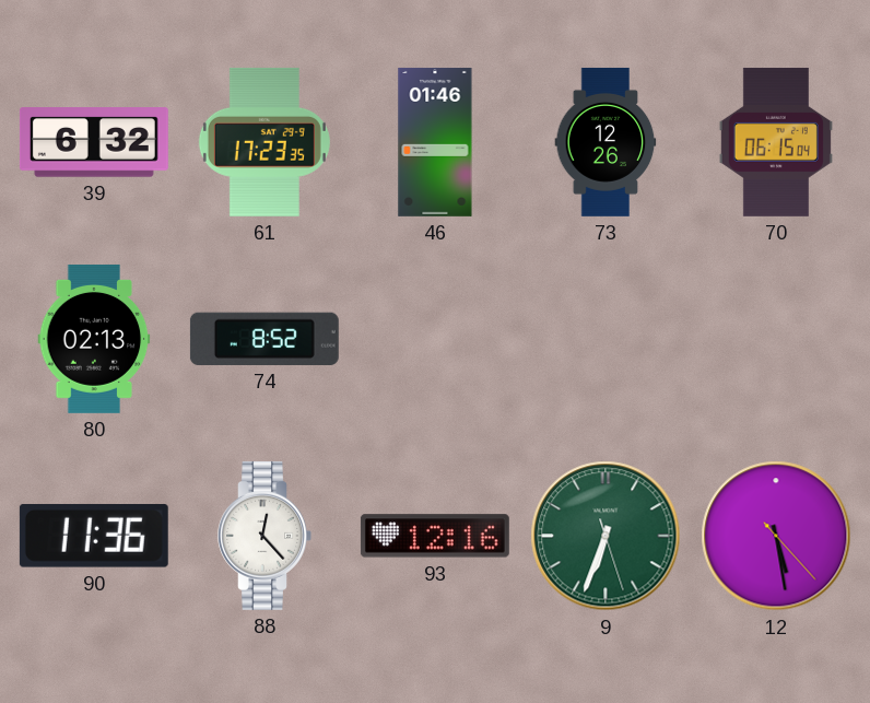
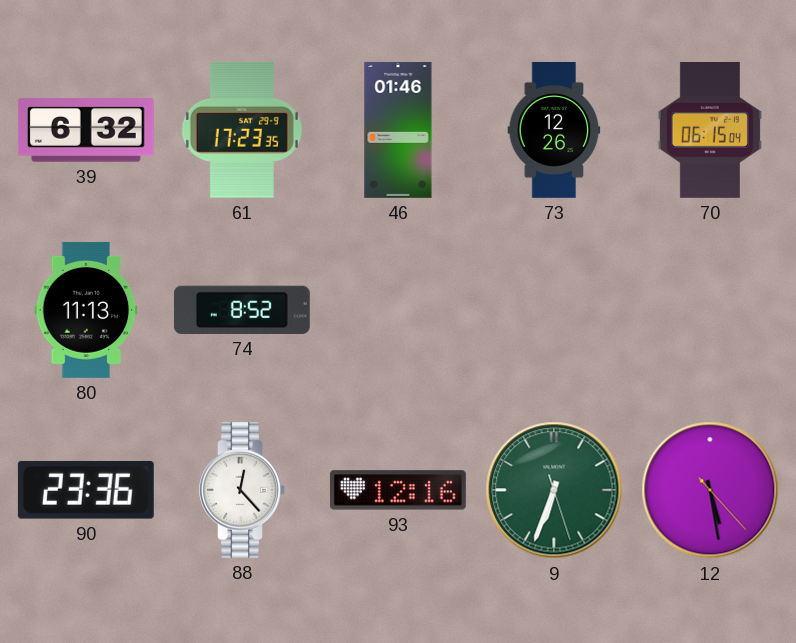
80: 02:13 -> 11:13 (86, 310)
90: 11:36 -> 23:36 (86, 490)
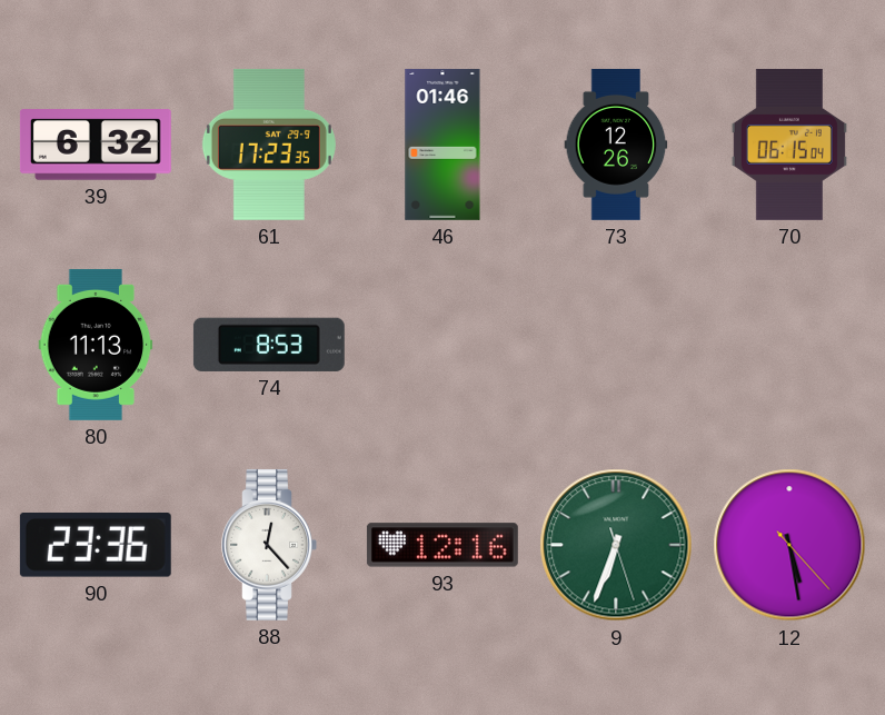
74: 8:52 -> 8:53 (269, 345)
